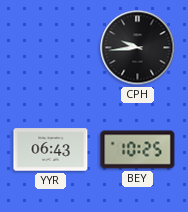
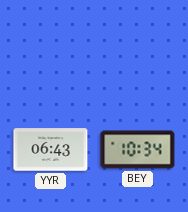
CPH: 9:44 -> none (138, 48)
BEY: 10:25 -> 10:34 (138, 150)
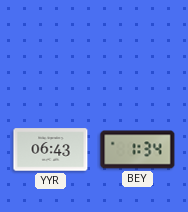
BEY: 10:34 -> 1:34 (138, 150)
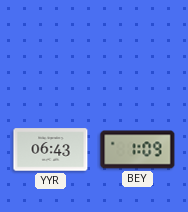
BEY: 1:34 -> 1:09 (138, 150)
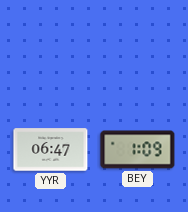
YYR: 06:43 -> 06:47 (51, 150)
